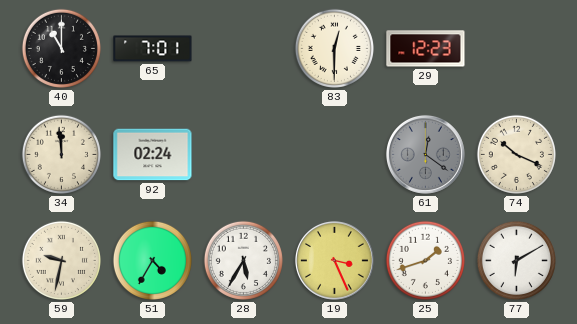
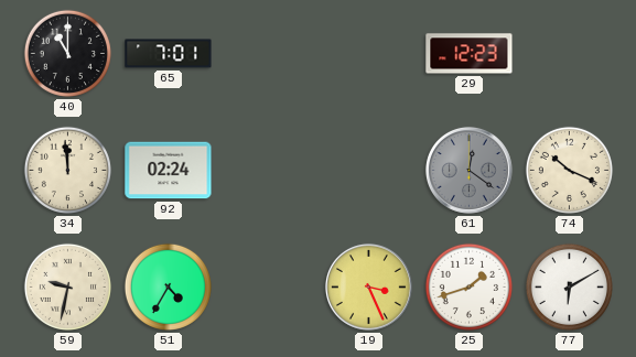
83: 12:30 -> none (334, 48)
28: 5:35 -> none (243, 260)
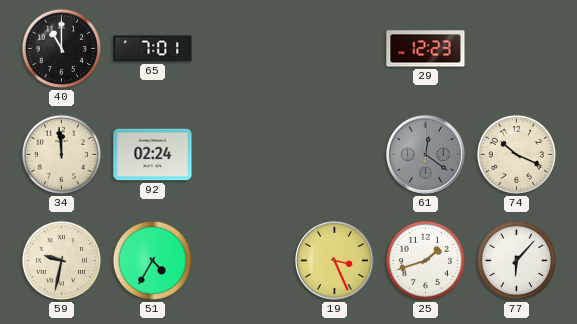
77: 6:10 -> 6:07 (516, 260)
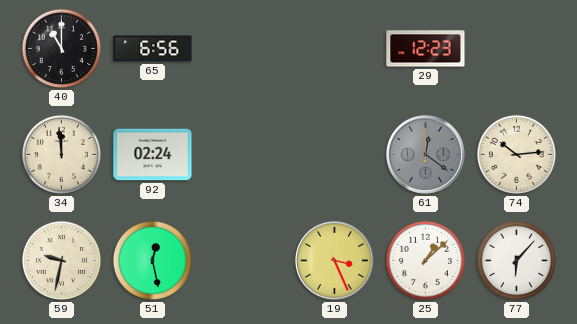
65: 7:01 -> 6:56 (153, 49)
74: 10:19 -> 10:14 (516, 154)
51: 4:35 -> 12:28 (152, 260)
25: 1:42 -> 1:08 (425, 260)
